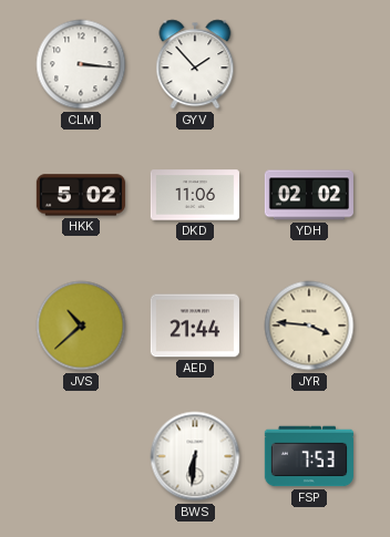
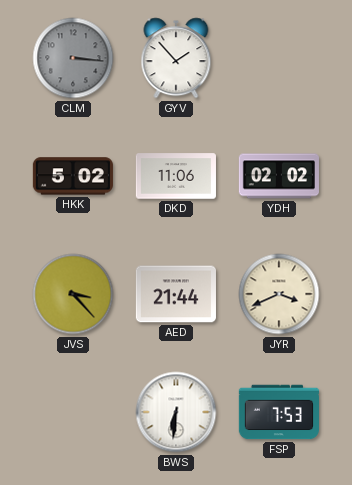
CLM dial: white -> grey (73, 58)
JVS: 10:38 -> 3:23 (73, 294)
JYR: 3:46 -> 3:41 (279, 294)
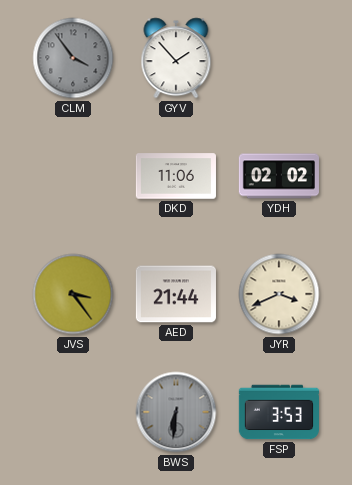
CLM: 3:16 -> 3:54 (73, 58)
HKK: 5:02 -> none (73, 176)
JVS: 3:23 -> 3:24 (73, 294)
BWS dial: white -> grey (176, 412)
FSP: 7:53 -> 3:53 (279, 412)
